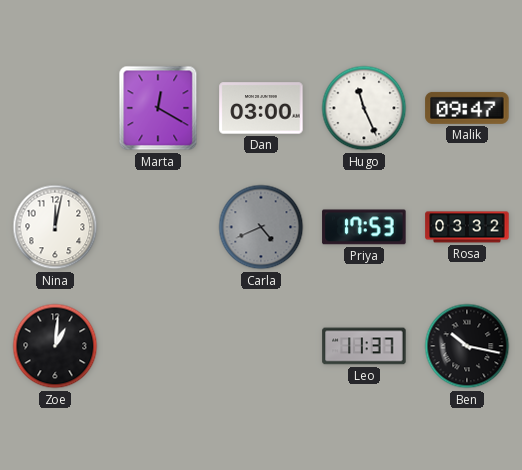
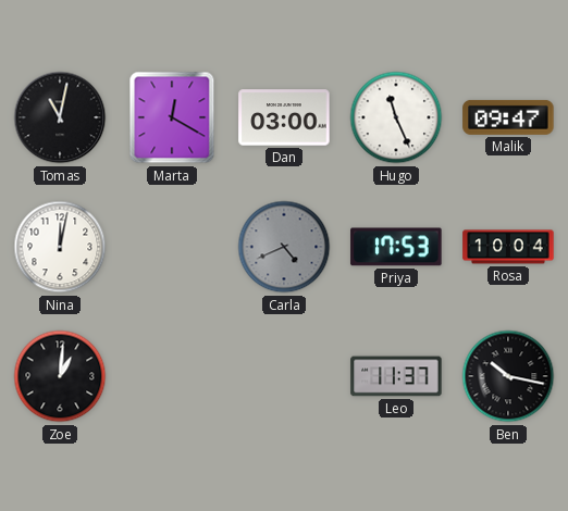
Tomas: none -> 11:02 (60, 117)
Rosa: 03:32 -> 10:04 (508, 247)
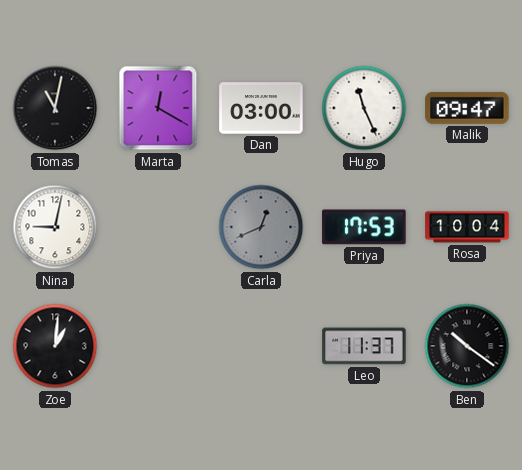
Nina: 12:02 -> 9:02 (55, 227)
Carla: 4:41 -> 12:41 (261, 227)
Ben: 10:17 -> 10:21 (467, 346)
